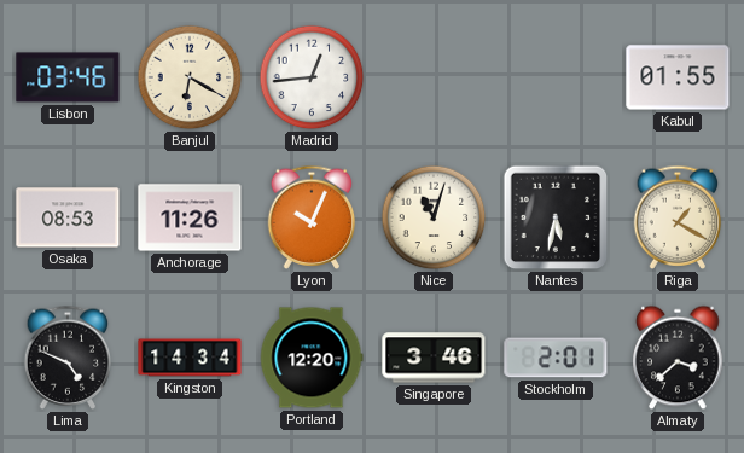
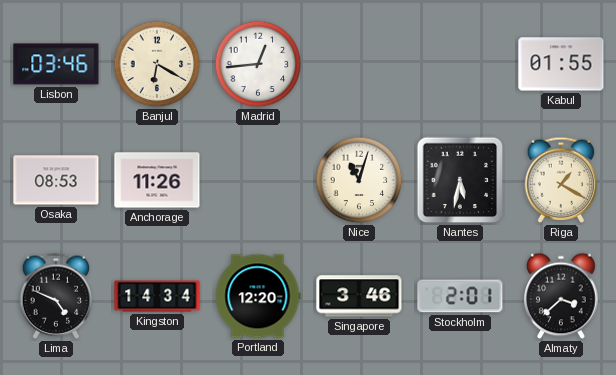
Lyon: 10:04 -> none (312, 217)
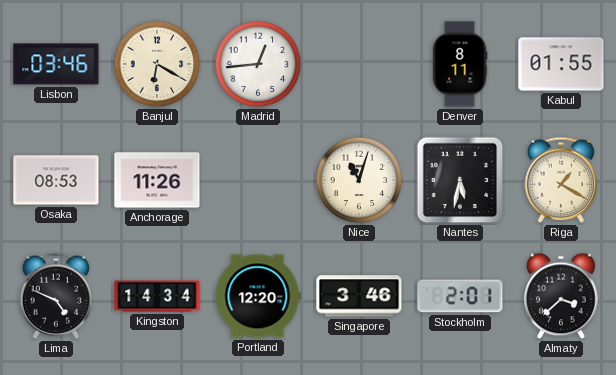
Denver: none -> 8:11 (460, 64)
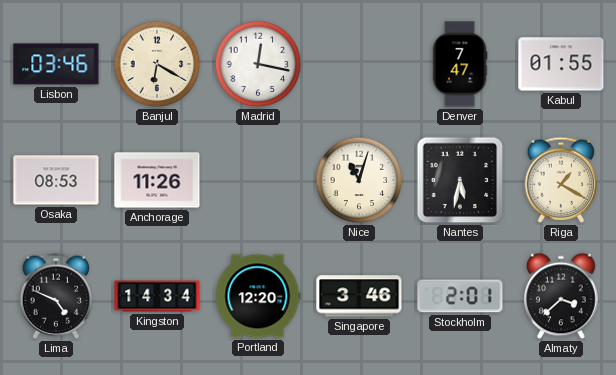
Madrid: 12:44 -> 12:17 (258, 64)
Denver: 8:11 -> 7:47 (460, 64)
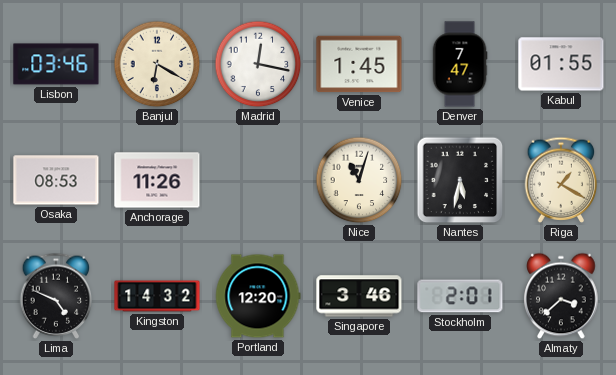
Venice: none -> 1:45 (359, 64)
Kingston: 14:34 -> 14:32 (157, 296)
